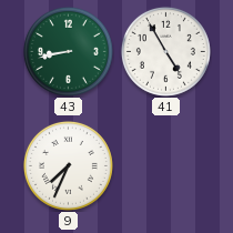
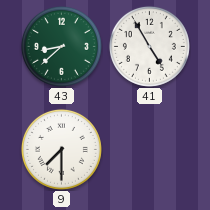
43: 8:43 -> 8:38 (61, 46)
9: 7:34 -> 7:30 (61, 149)
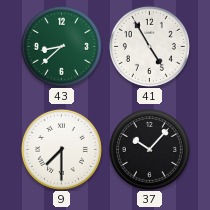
37: none -> 10:07 (149, 149)
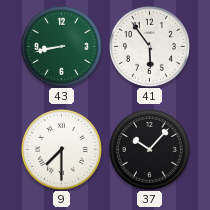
43: 8:38 -> 8:43 (61, 46)
41: 4:55 -> 5:54 (149, 46)
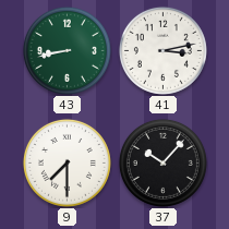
41: 5:54 -> 3:13 (162, 50)
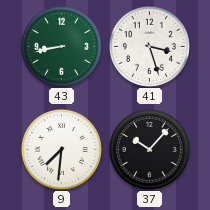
41: 3:13 -> 3:27 (149, 46)
9: 7:30 -> 7:31 (61, 149)
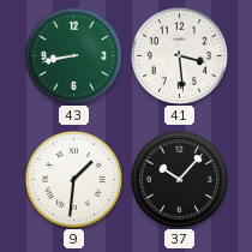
41: 3:27 -> 3:29 (179, 55)
9: 7:31 -> 1:31 (73, 179)
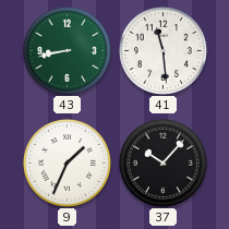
41: 3:29 -> 11:29 (162, 50)
9: 1:31 -> 1:34 (67, 162)
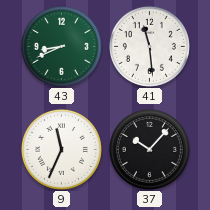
43: 8:43 -> 8:41 (61, 46)
9: 1:34 -> 11:34 (61, 149)
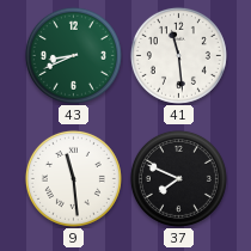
9: 11:34 -> 11:29 (73, 178)
37: 10:07 -> 7:49 (178, 178)
